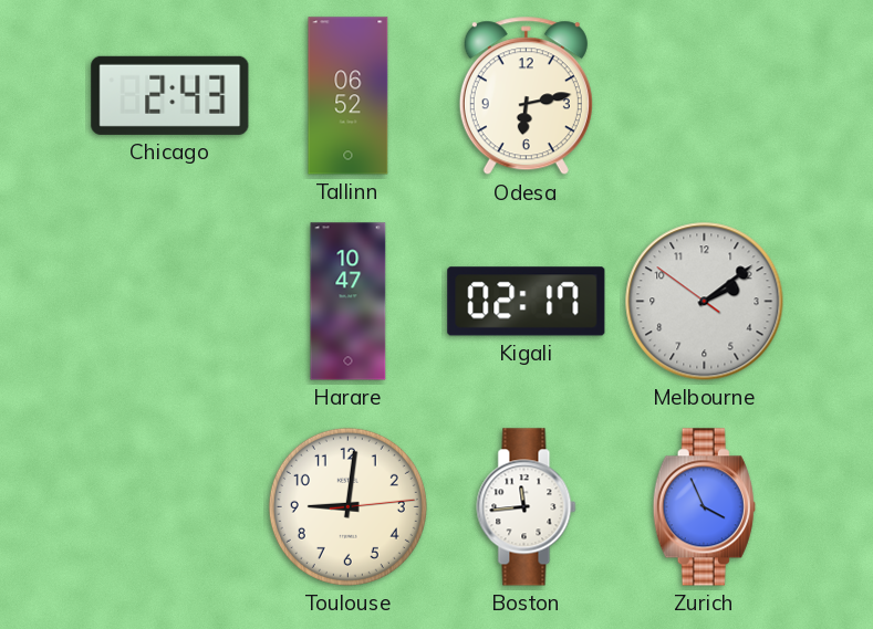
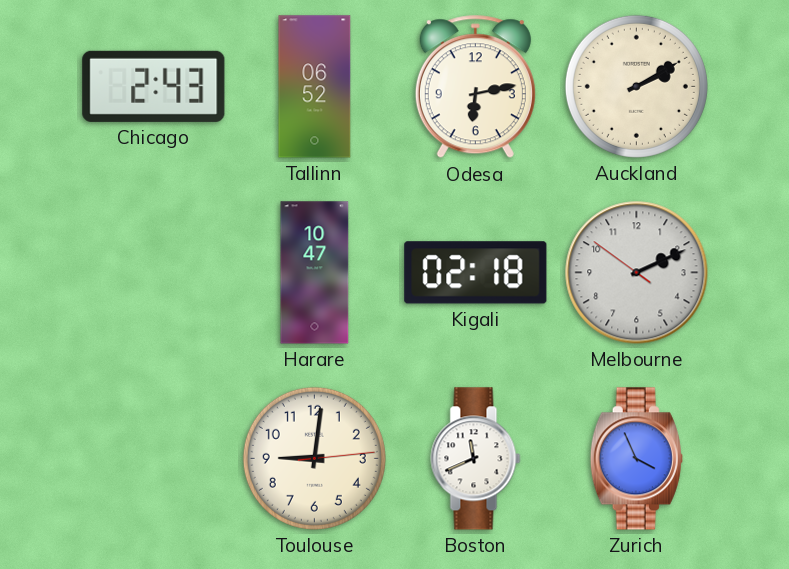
Auckland: none -> 2:10 (636, 86)
Kigali: 02:17 -> 02:18 (476, 273)
Melbourne: 2:08 -> 2:10 (637, 273)
Boston: 11:44 -> 11:41 (476, 459)
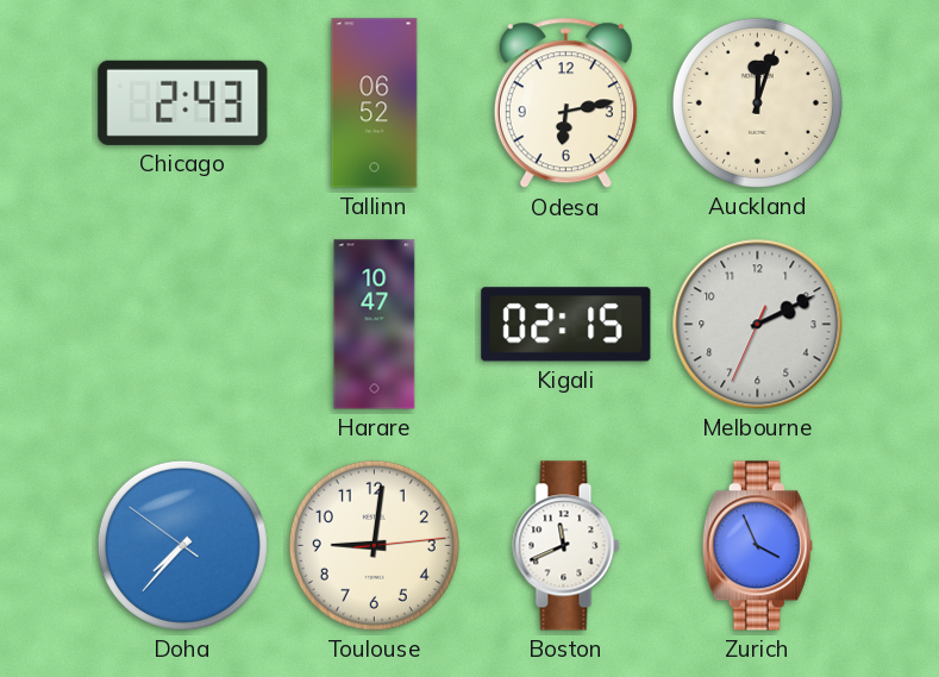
Auckland: 2:10 -> 12:03 (757, 102)
Kigali: 02:18 -> 02:15 (566, 325)
Melbourne: 2:10:51 -> 2:10:34 (758, 325)
Doha: none -> 7:36 (182, 545)
